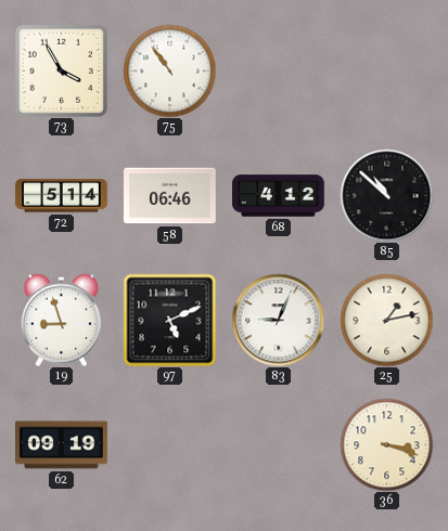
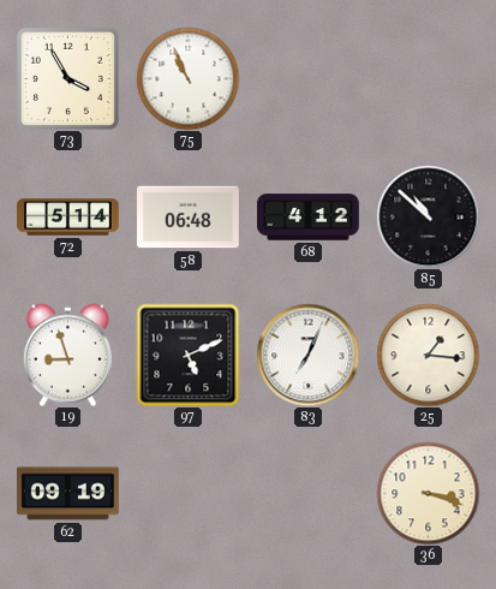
75: 10:54 -> 10:56 (187, 78)
58: 06:46 -> 06:48 (189, 218)
83: 9:04 -> 7:04 (307, 355)
25: 1:13 -> 1:16 (428, 355)
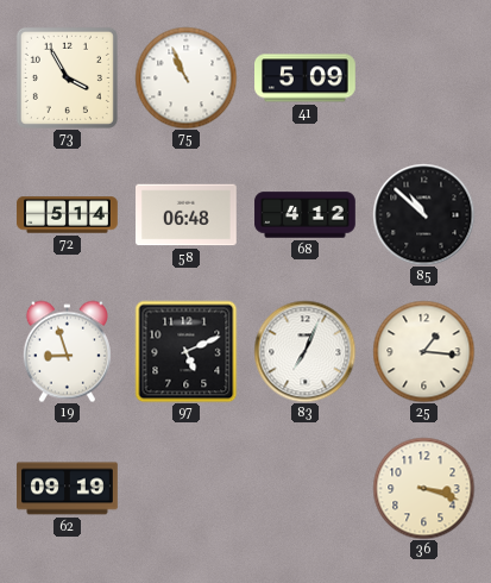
41: none -> 5:09 (306, 79)
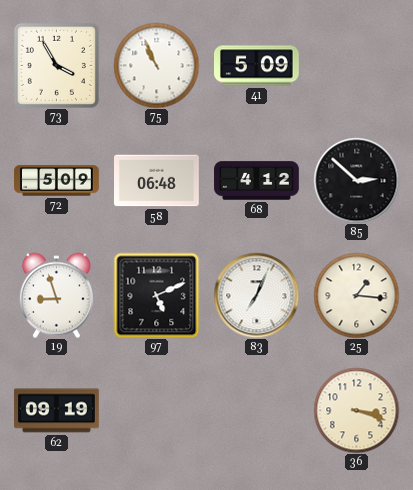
72: 5:14 -> 5:09 (57, 181)
85: 10:52 -> 2:52 (356, 180)
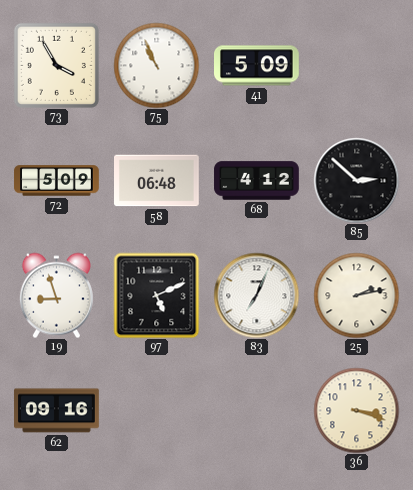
25: 1:16 -> 2:13 (356, 295)
62: 09:19 -> 09:16 (57, 411)
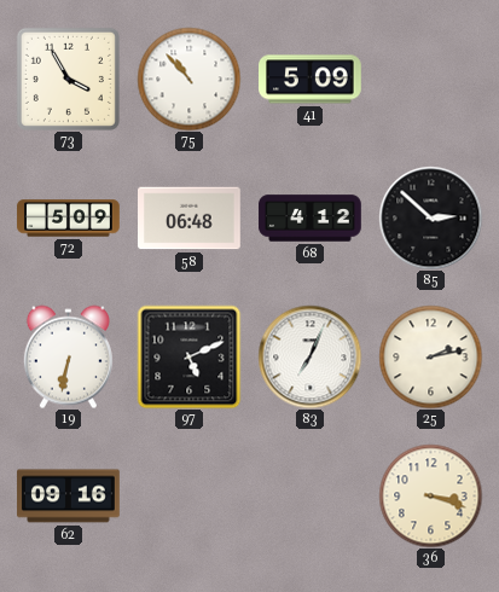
75: 10:56 -> 10:53 (188, 79)
19: 8:57 -> 6:32 (68, 356)
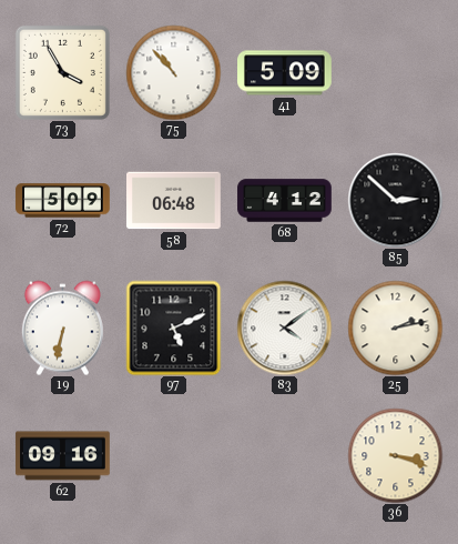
83: 7:04 -> 4:09 (284, 328)
